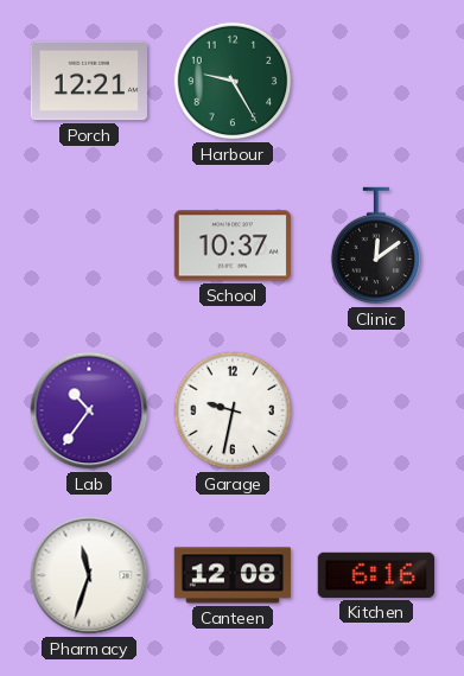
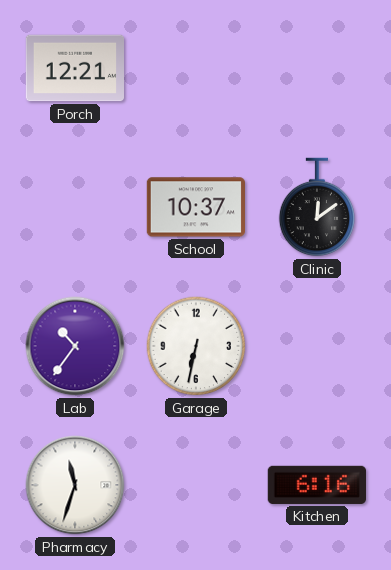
Harbour: 9:25 -> none (233, 81)
Garage: 9:32 -> 6:32 (196, 346)
Canteen: 12:08 -> none (233, 575)
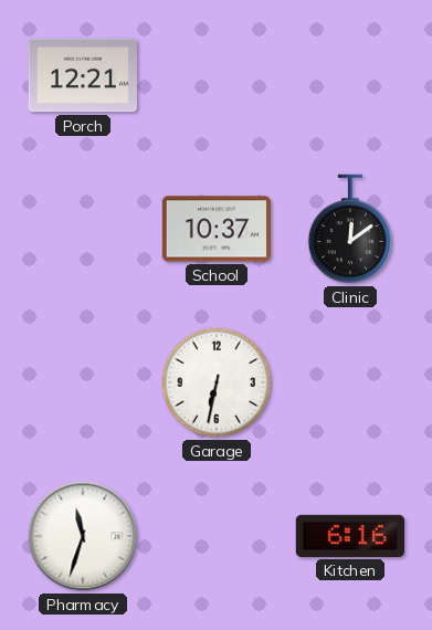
Lab: 10:36 -> none (75, 346)
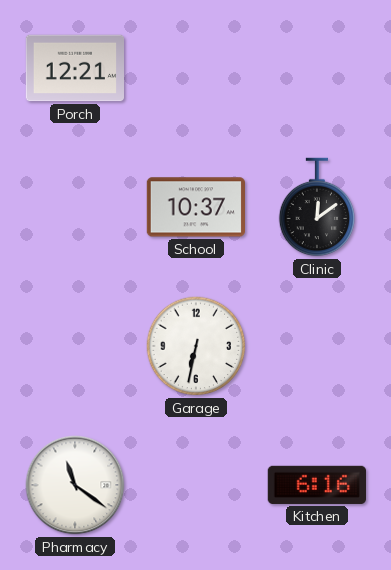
Pharmacy: 11:33 -> 11:21 (75, 485)
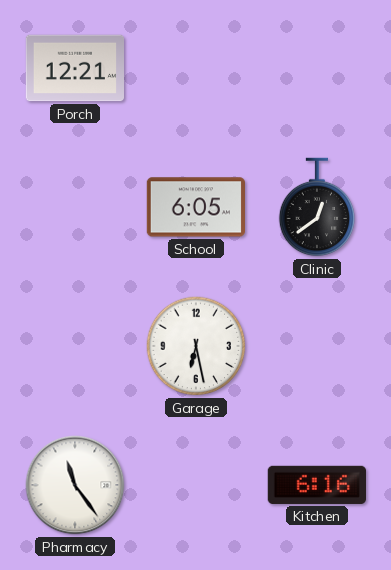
School: 10:37 -> 6:05 (195, 207)
Clinic: 12:09 -> 12:39 (317, 207)
Garage: 6:32 -> 6:28 (196, 346)
Pharmacy: 11:21 -> 11:24 (75, 485)
